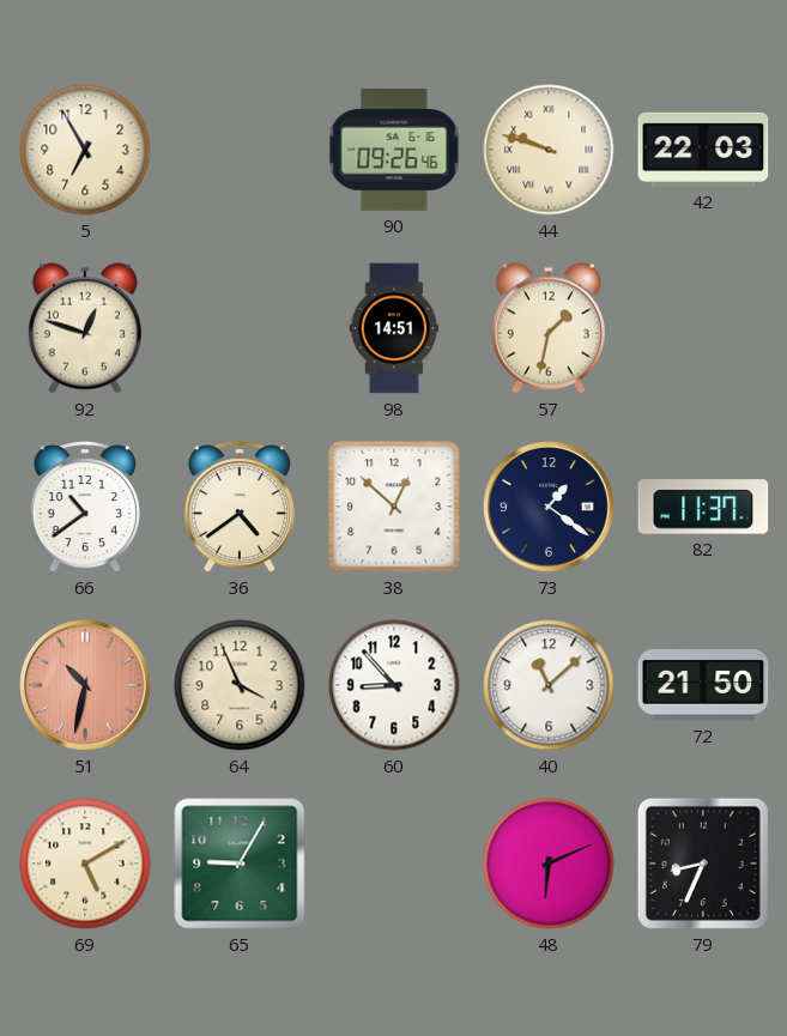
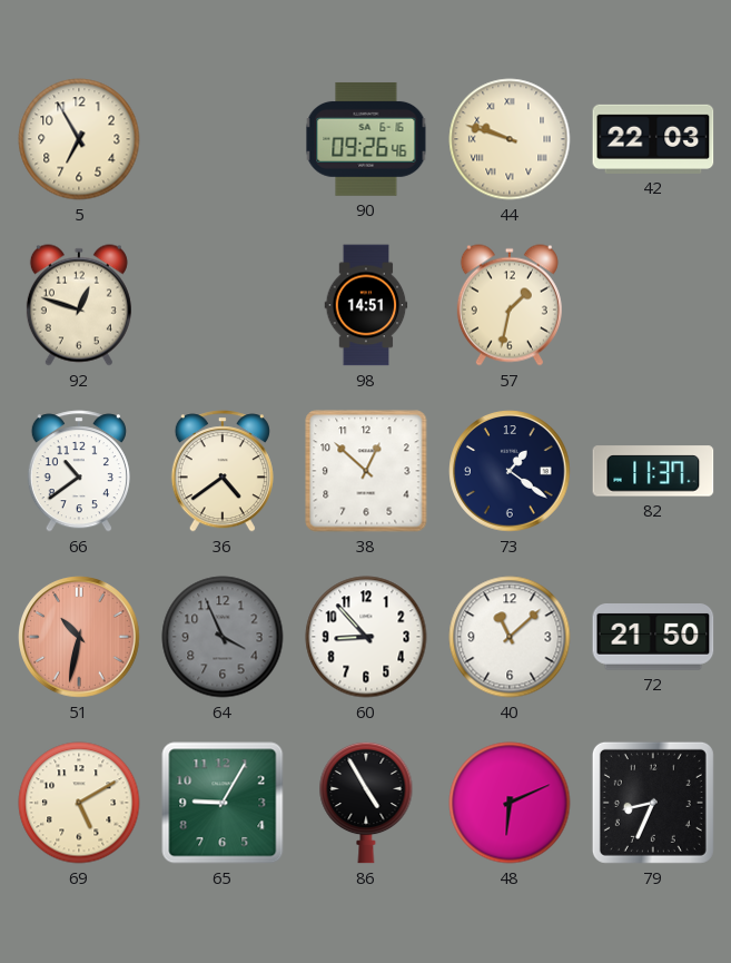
64 dial: cream -> grey (223, 637)
86: none -> 4:55 (366, 803)
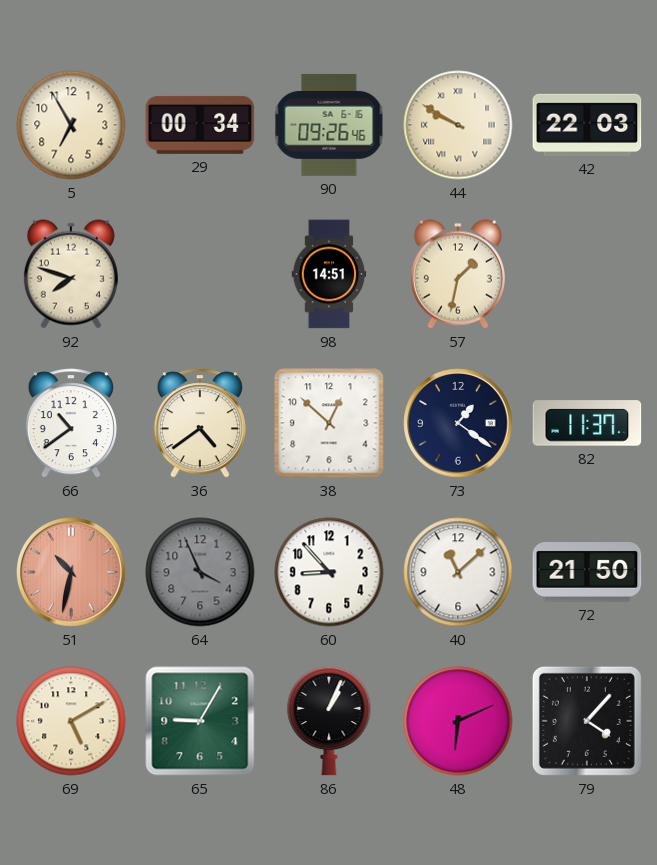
29: none -> 00:34 (200, 125)
44: 9:48 -> 9:50 (458, 125)
92: 12:48 -> 7:48 (71, 274)
86: 4:55 -> 1:04 (329, 721)
79: 8:34 -> 4:07 (587, 721)
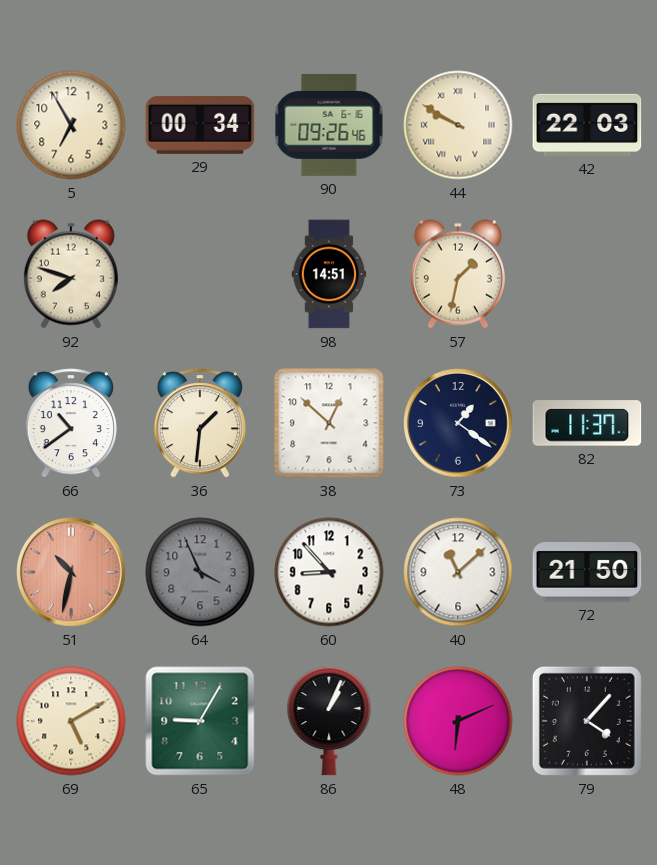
36: 4:39 -> 1:31 (200, 423)
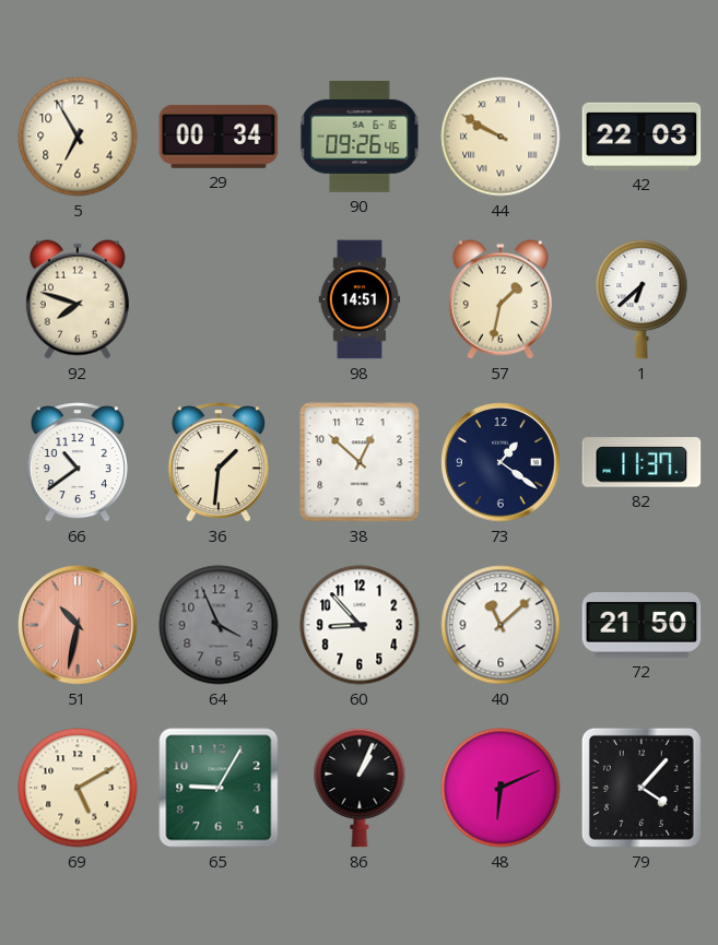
1: none -> 6:38 (642, 299)
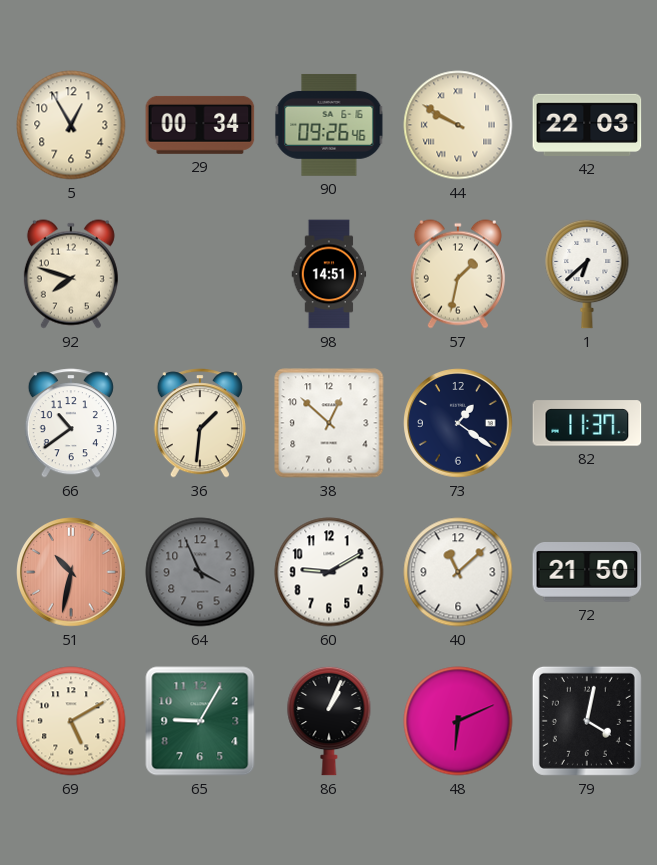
5: 6:55 -> 12:55 (71, 125)
60: 8:53 -> 9:10 (329, 572)
79: 4:07 -> 4:02 (587, 721)
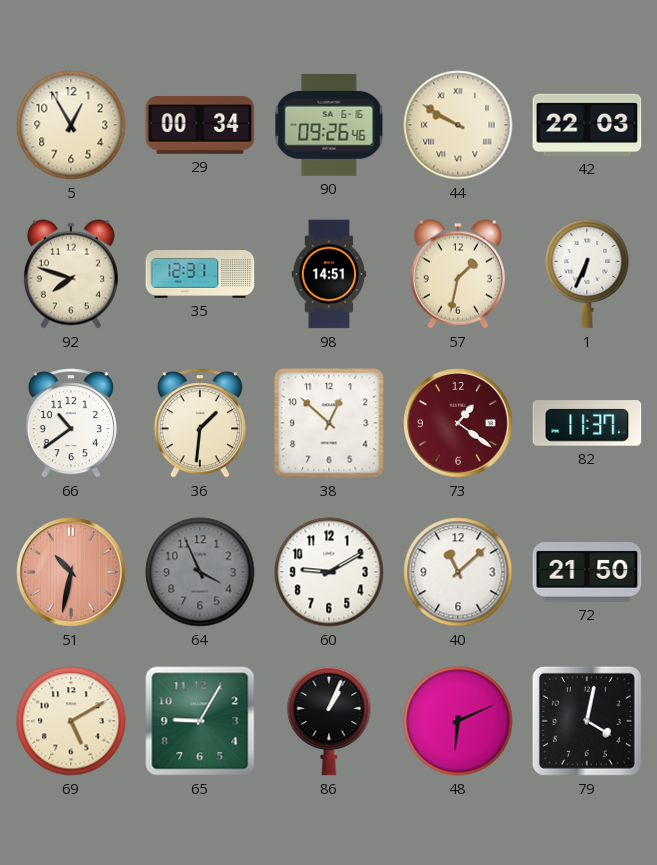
35: none -> 12:31 (200, 274)
1: 6:38 -> 6:34 (587, 274)
73 dial: navy -> burgundy (458, 423)
